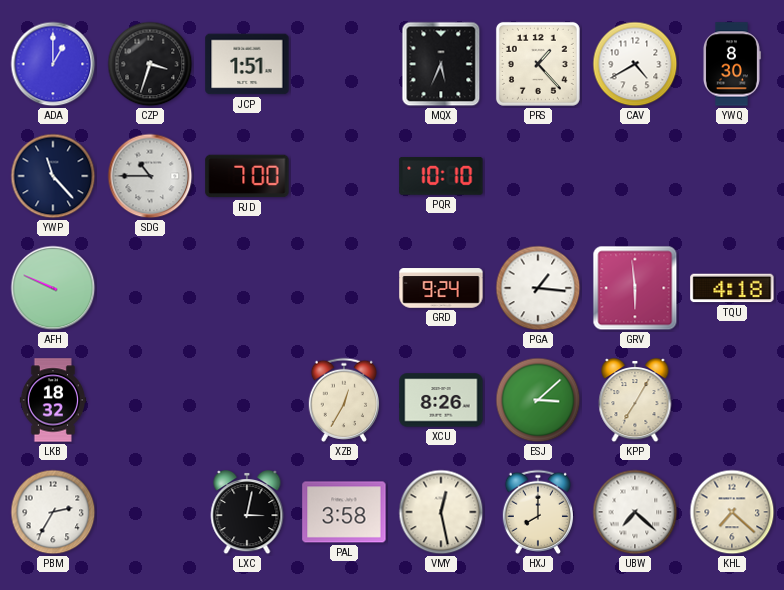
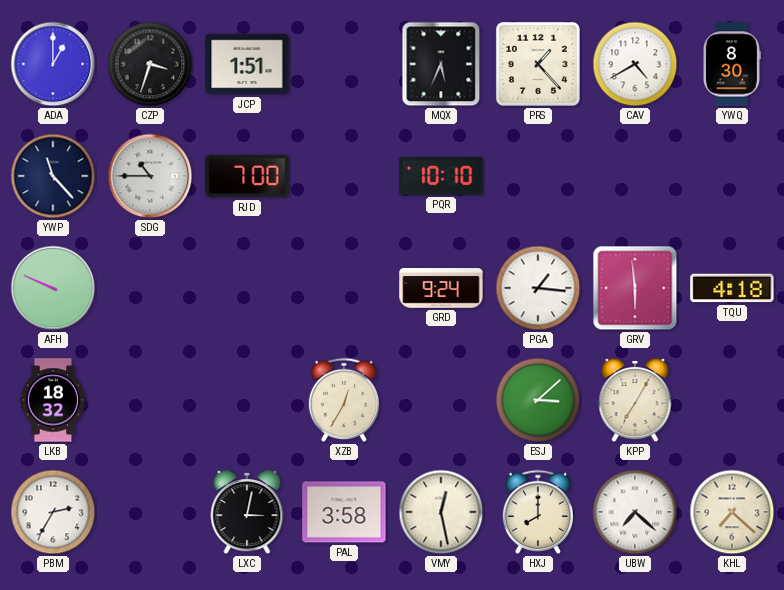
XCU: 8:26 -> none (441, 400)
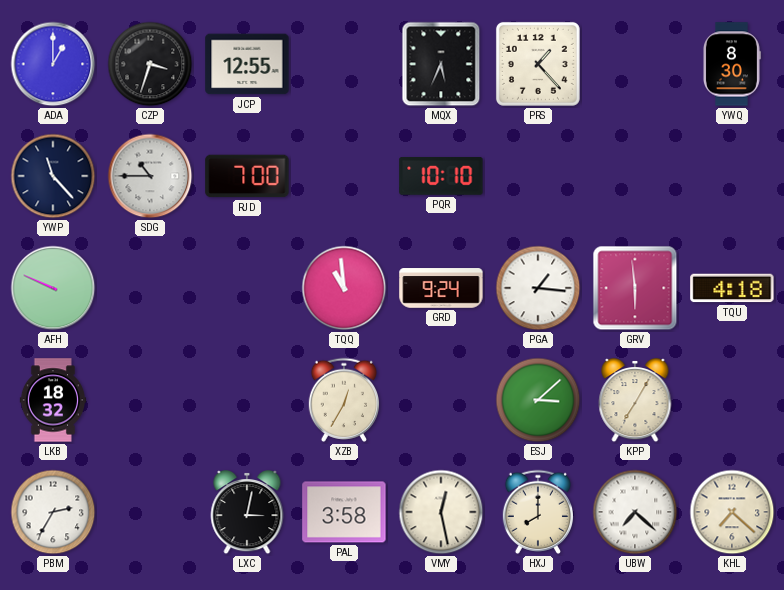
JCP: 1:51 -> 12:55 (247, 64)
CAV: 4:40 -> none (635, 64)
TQQ: none -> 10:59 (344, 288)
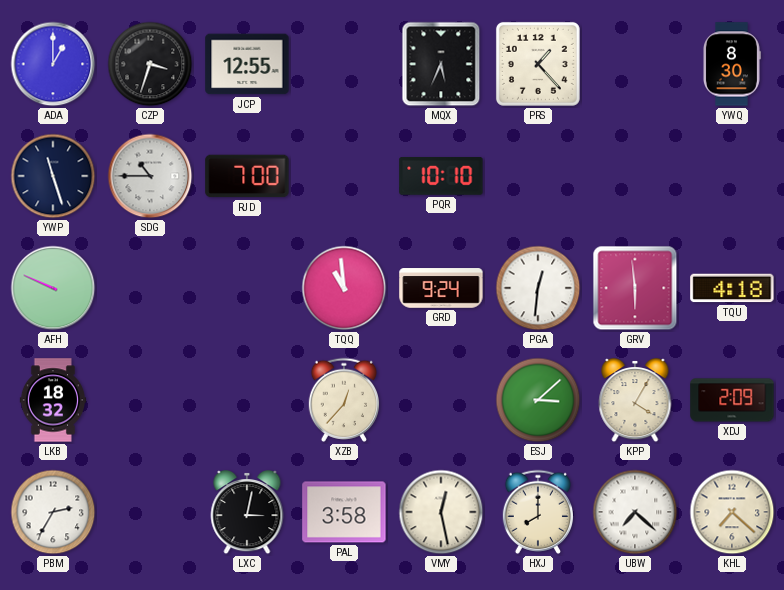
YWP: 11:23 -> 11:27 (53, 176)
PGA: 1:16 -> 12:31 (538, 288)
XZB: 12:35 -> 12:37 (343, 400)
KPP: 7:05 -> 4:05 (635, 400)
XDJ: none -> 2:09 (732, 400)
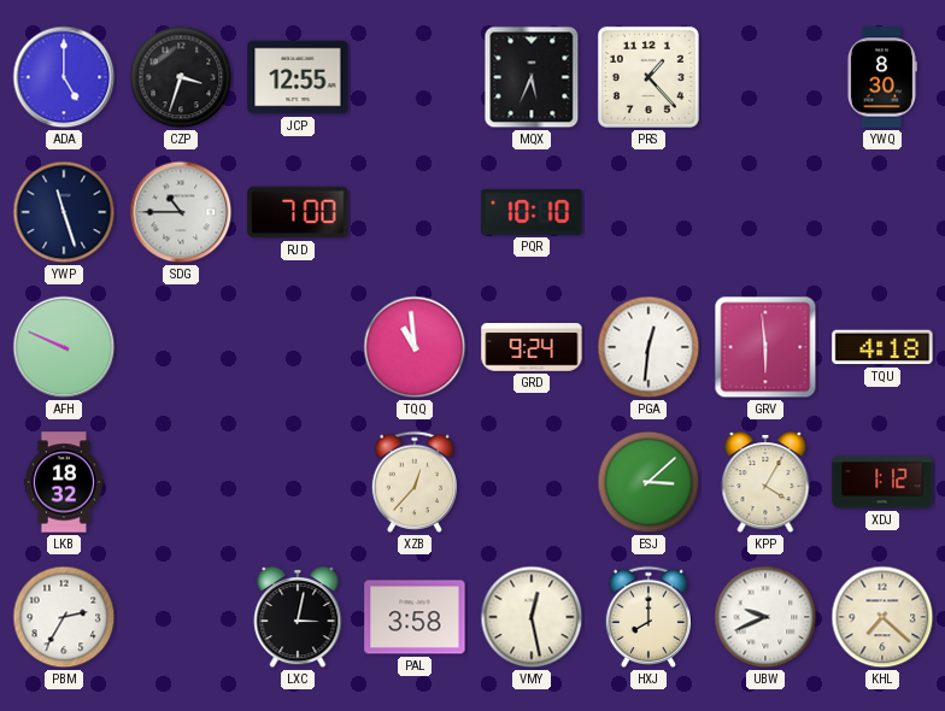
ADA: 1:00 -> 5:00 (64, 77)
XDJ: 2:09 -> 1:12 (882, 482)
UBW: 7:22 -> 9:41 (765, 617)
